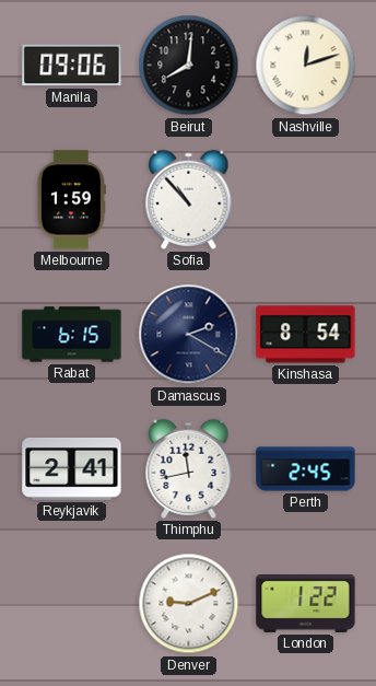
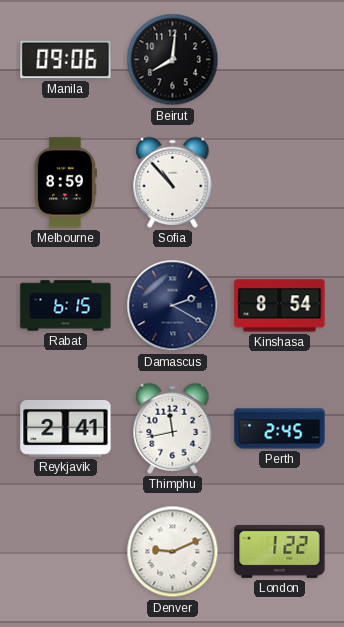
Nashville: 12:12 -> none (306, 66)
Melbourne: 1:59 -> 8:59 (65, 183)
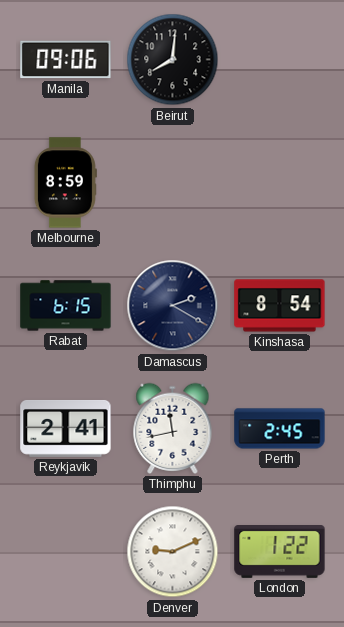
Sofia: 10:53 -> none (173, 182)
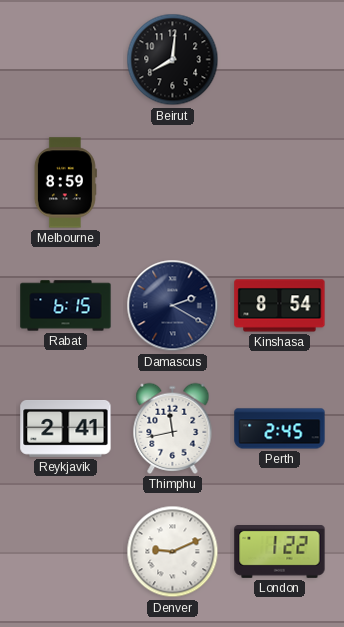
Manila: 09:06 -> none (66, 60)
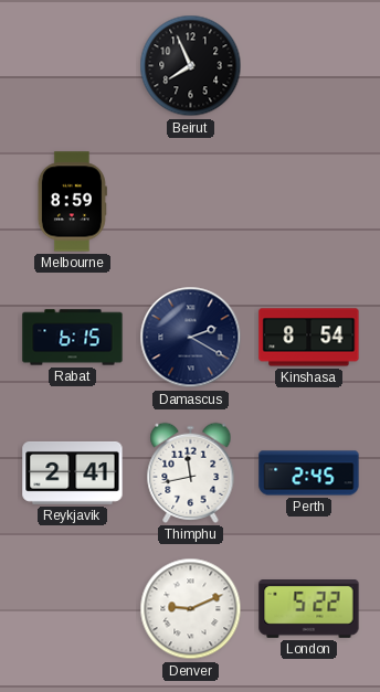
Beirut: 8:01 -> 7:56 (191, 66)
London: 1:22 -> 5:22 (309, 609)
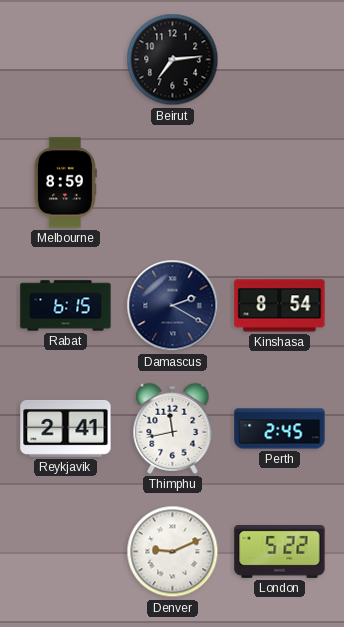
Beirut: 7:56 -> 7:14 (173, 60)
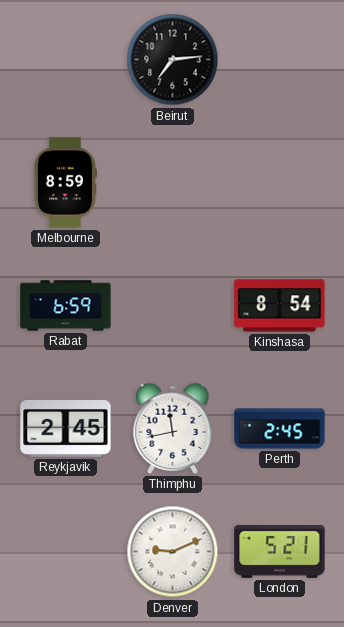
Rabat: 6:15 -> 6:59 (66, 306)
Damascus: 2:20 -> none (173, 306)
Reykjavik: 2:41 -> 2:45 (66, 428)
London: 5:22 -> 5:21 (280, 552)
